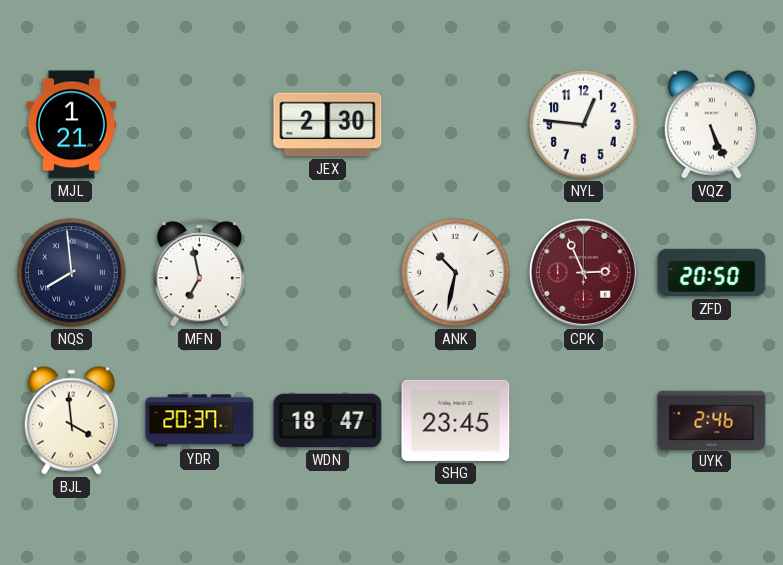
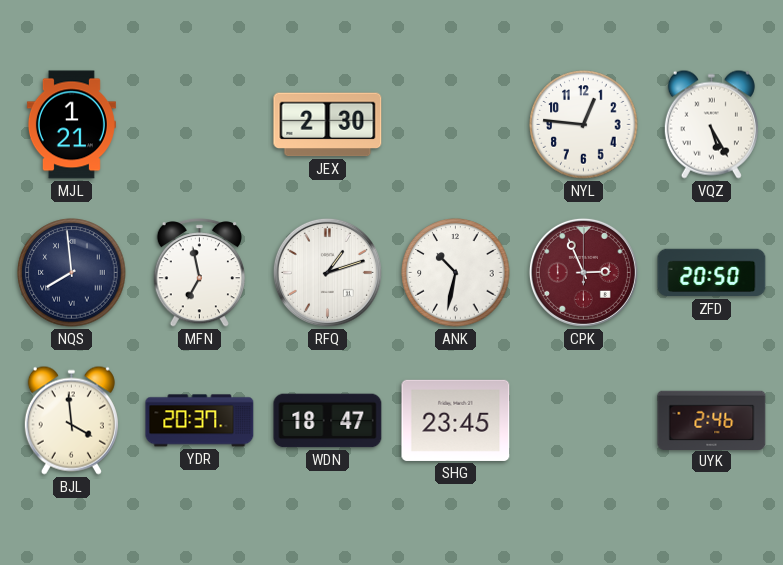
VQZ: 5:26 -> 5:25 (711, 124)
RFQ: none -> 1:12 (327, 272)
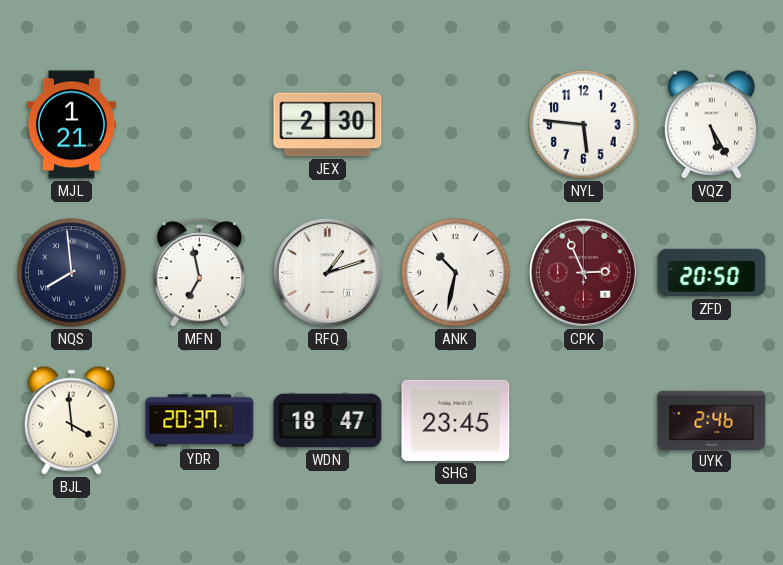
NYL: 12:46 -> 5:46 (584, 125)
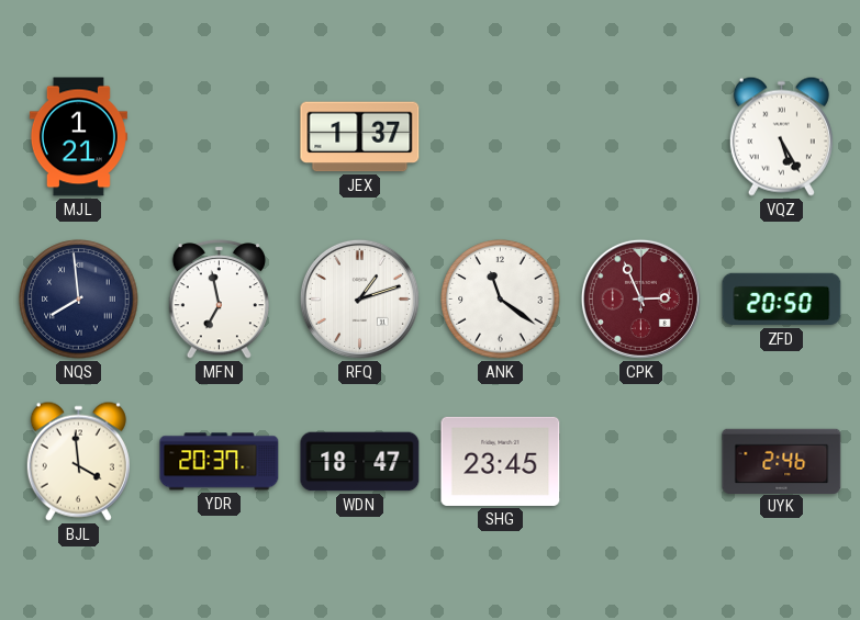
JEX: 2:30 -> 1:37 (360, 137)
NYL: 5:46 -> none (584, 125)
ANK: 10:32 -> 11:21 (501, 300)
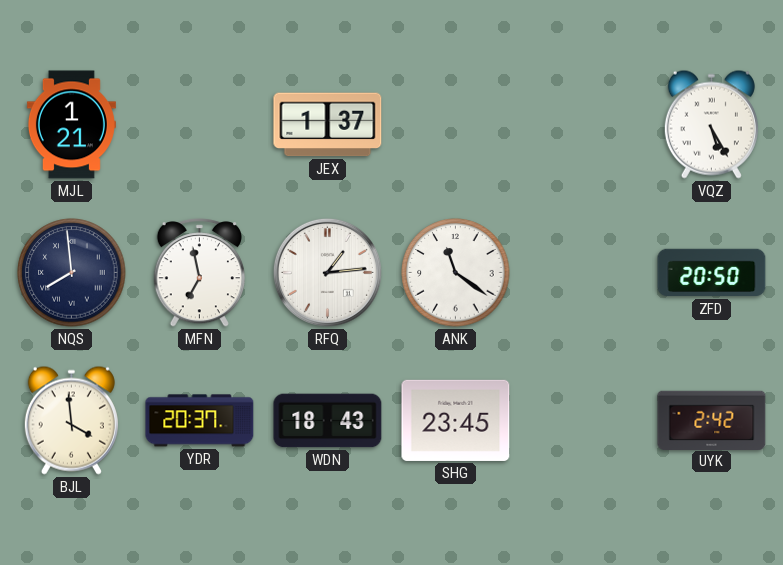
RFQ: 1:12 -> 1:14 (327, 272)
CPK: 2:56 -> none (640, 298)
WDN: 18:47 -> 18:43 (328, 421)
UYK: 2:46 -> 2:42 (712, 420)
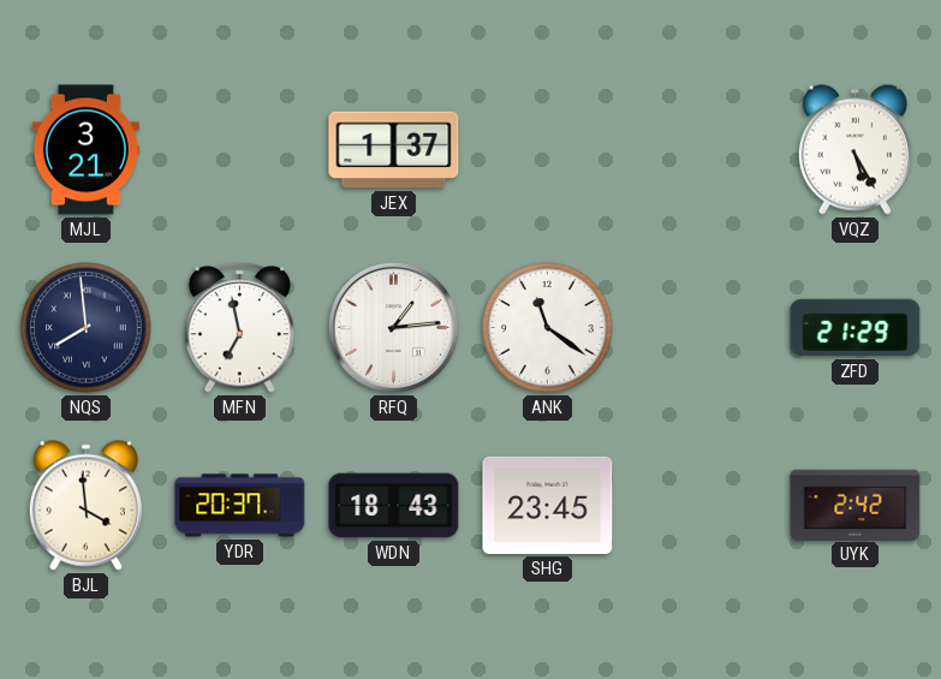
MJL: 1:21 -> 3:21 (85, 150)
ZFD: 20:50 -> 21:29 (856, 328)
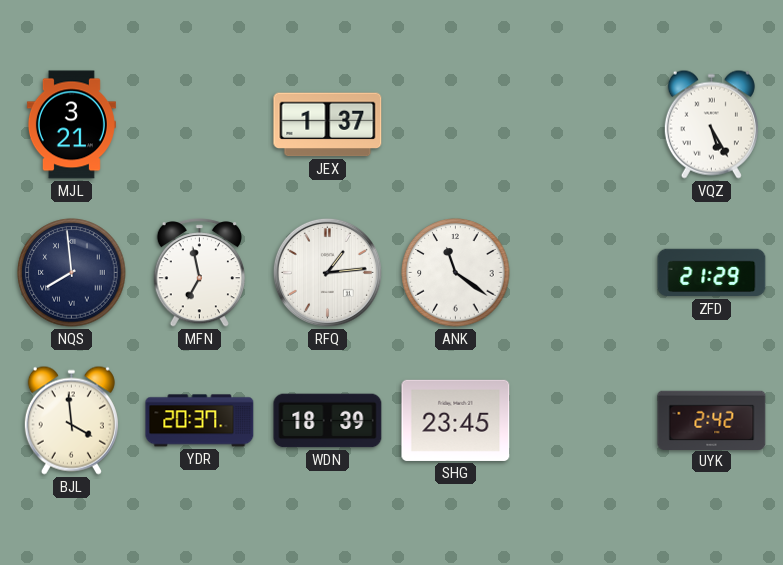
WDN: 18:43 -> 18:39 (328, 421)
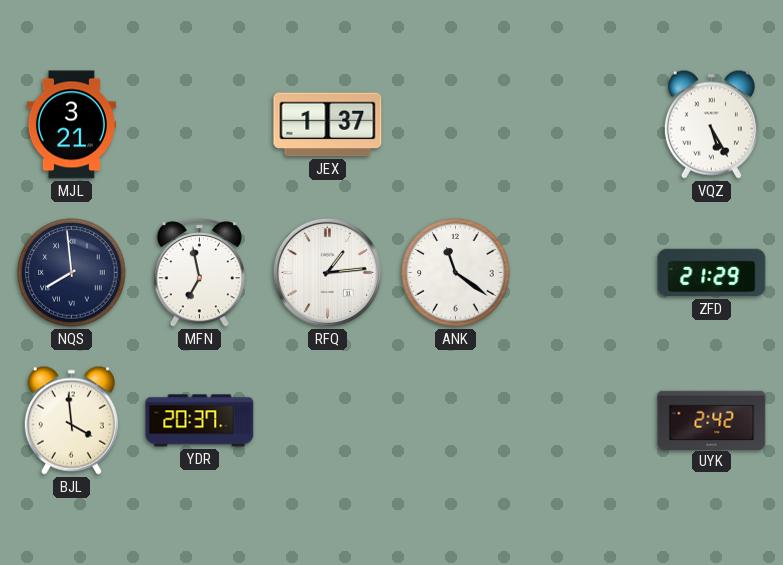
WDN: 18:39 -> none (328, 421)
SHG: 23:45 -> none (456, 420)
